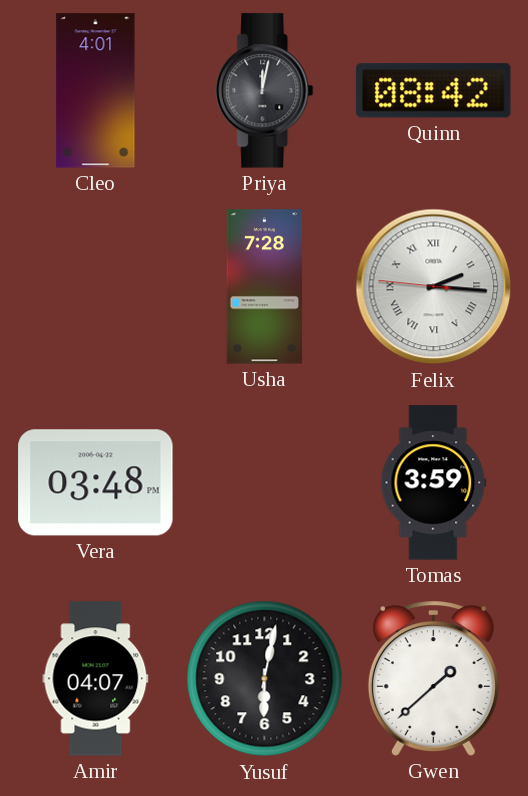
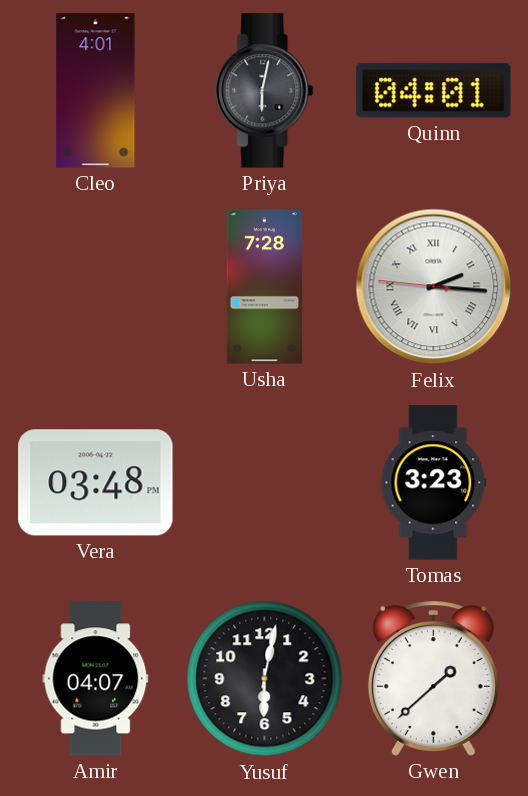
Priya: 12:02 -> 6:02 (265, 91)
Quinn: 08:42 -> 04:01 (434, 91)
Tomas: 3:59 -> 3:23 (434, 483)
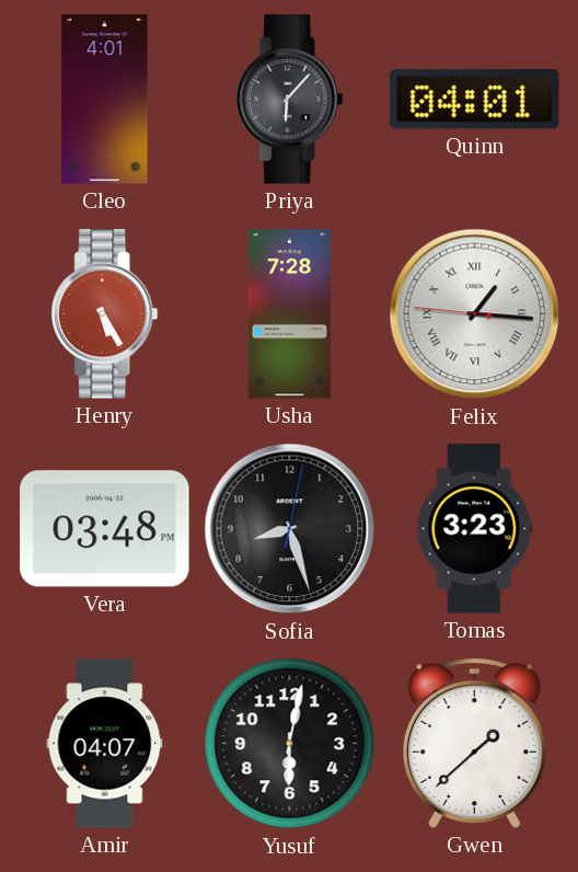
Priya: 6:02 -> 6:07 (290, 100)
Henry: none -> 5:25 (105, 314)
Felix: 2:15 -> 1:15 (475, 314)
Sofia: none -> 8:27 (290, 529)
